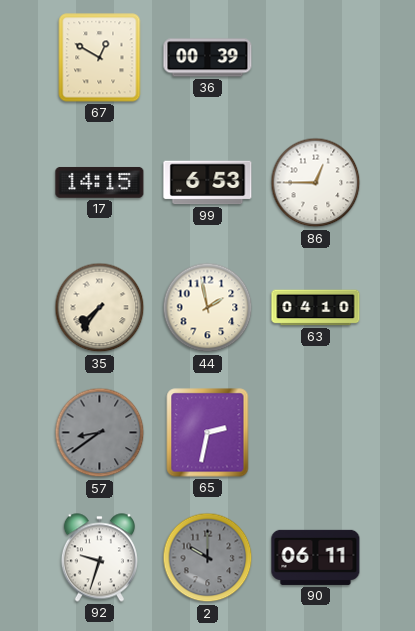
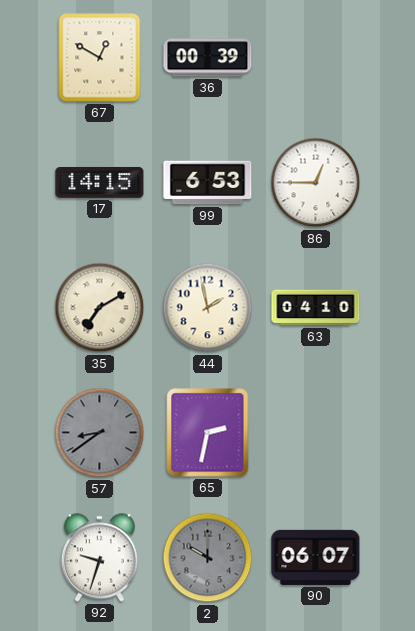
35: 7:36 -> 7:10 (100, 308)
90: 06:11 -> 06:07 (316, 557)
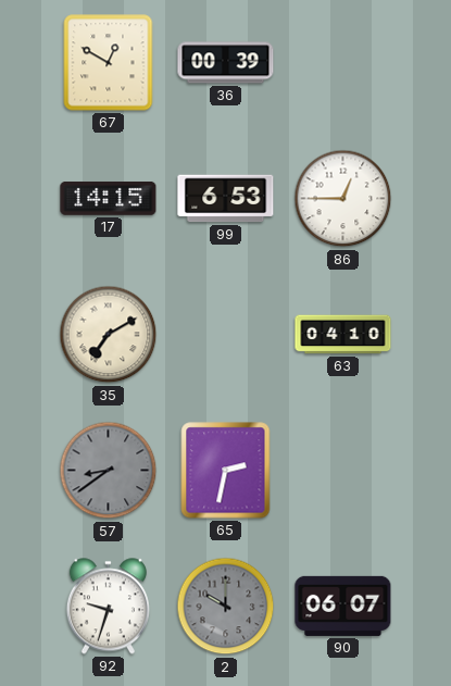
44: 1:58 -> none (208, 308)
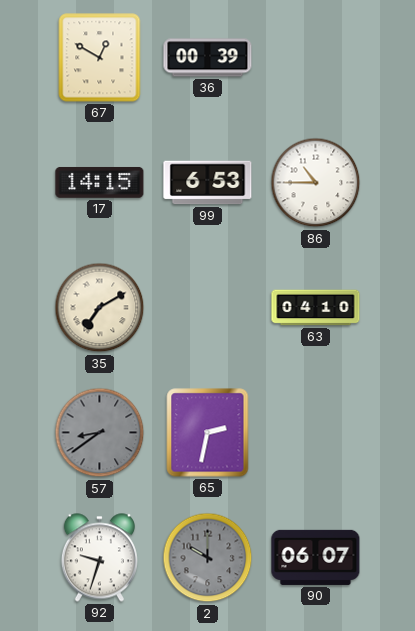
86: 12:45 -> 10:45 (316, 183)
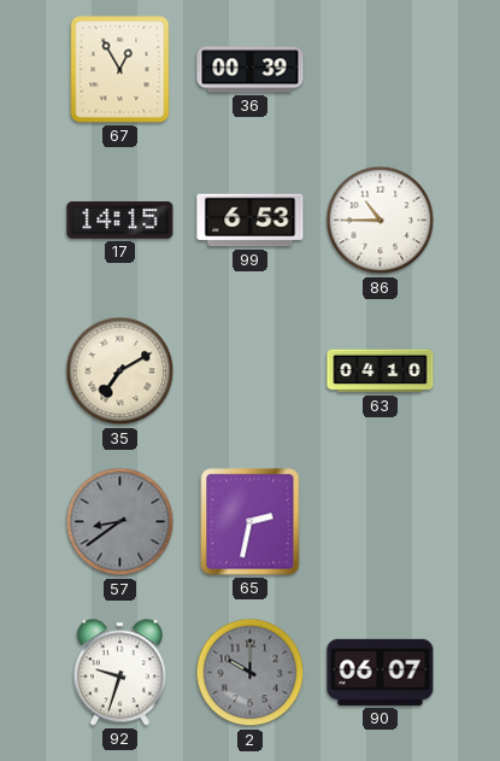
67: 12:50 -> 12:55 (120, 70)
